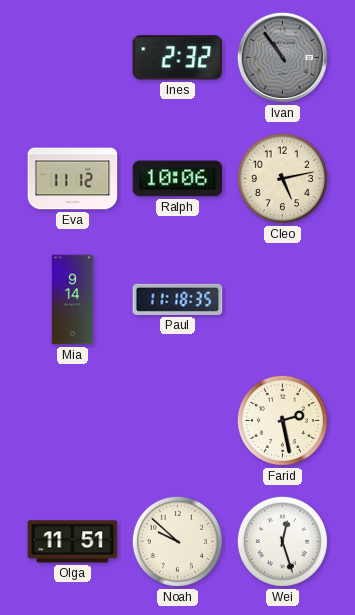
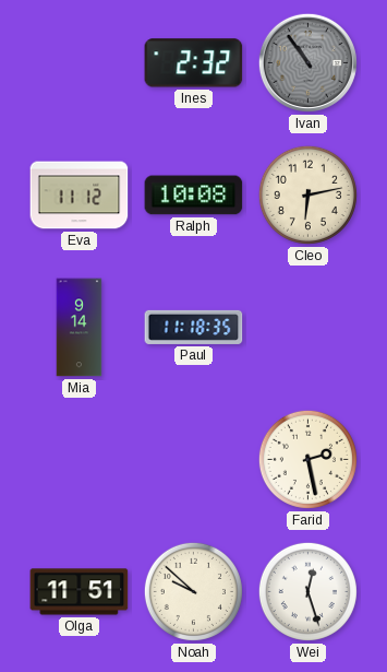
Ralph: 10:06 -> 10:08 (194, 196)
Cleo: 5:13 -> 6:13 (307, 194)
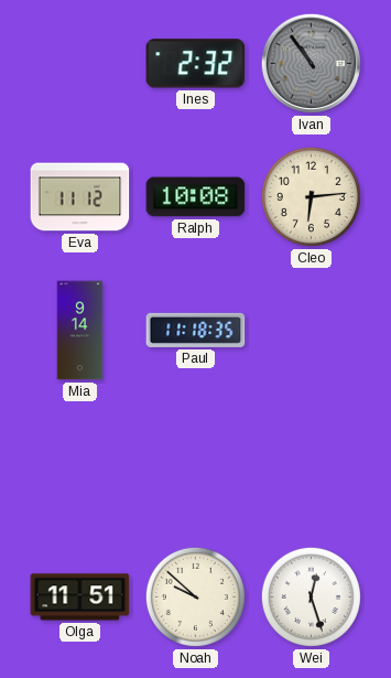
Cleo: 6:13 -> 6:14 (311, 196)
Farid: 2:28 -> none (307, 459)
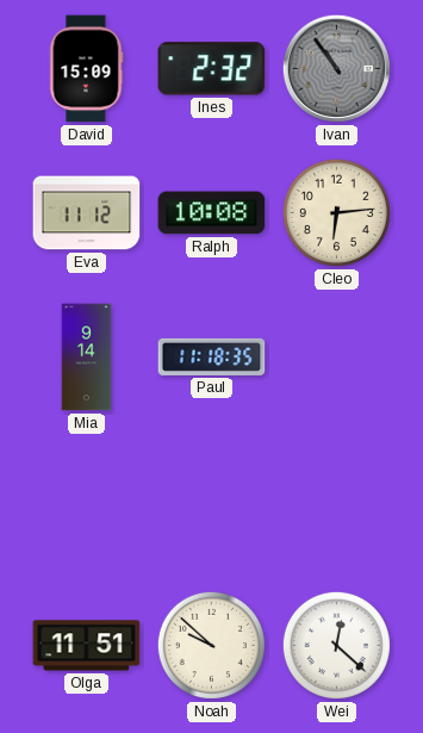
David: none -> 15:09 (86, 69)
Wei: 12:27 -> 12:22 (336, 645)
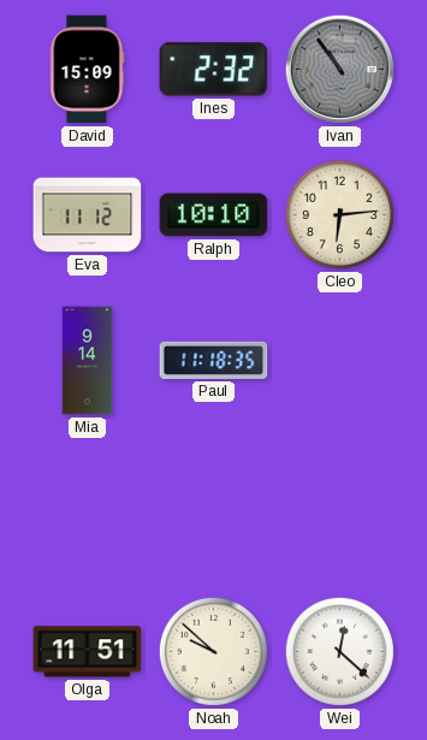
Ralph: 10:08 -> 10:10 (214, 215)
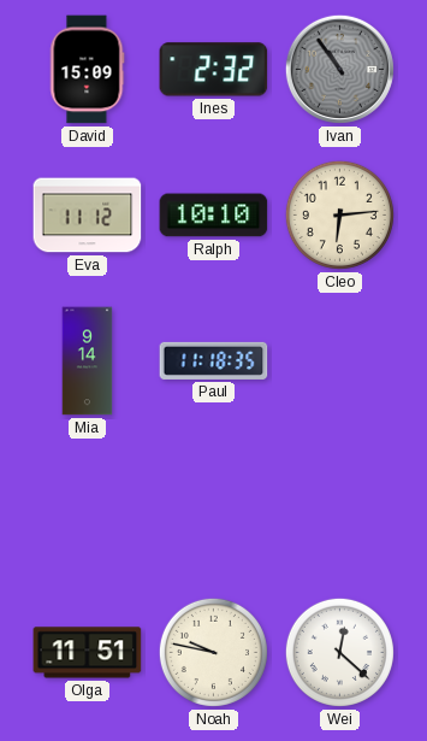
Noah: 9:52 -> 9:47 (213, 652)
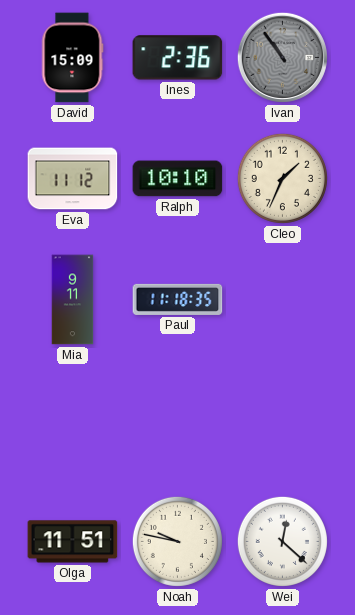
Ines: 2:32 -> 2:36 (178, 58)
Cleo: 6:14 -> 1:34 (282, 178)
Mia: 9:14 -> 9:11 (73, 300)
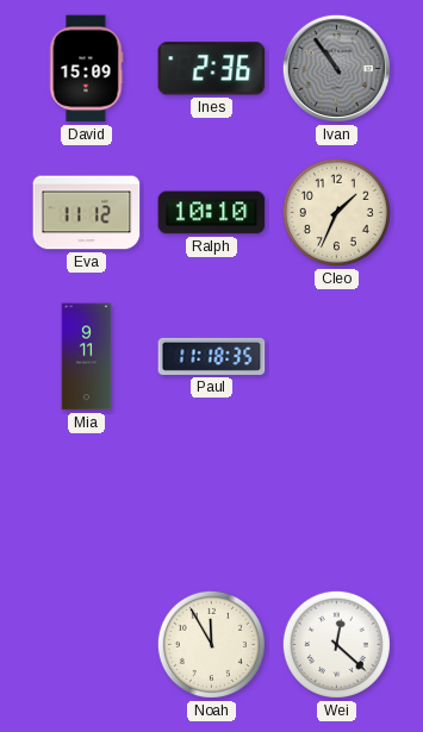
Olga: 11:51 -> none (73, 542)
Noah: 9:47 -> 11:55 (211, 644)
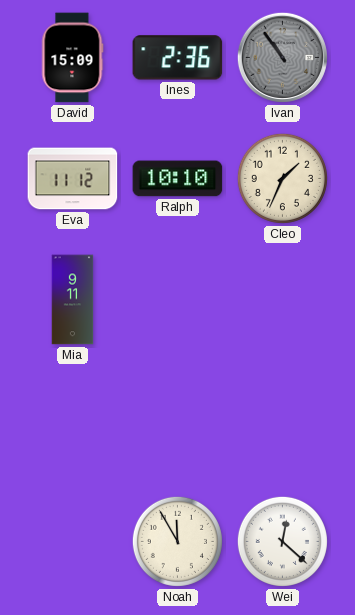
Paul: 11:18 -> none (212, 356)
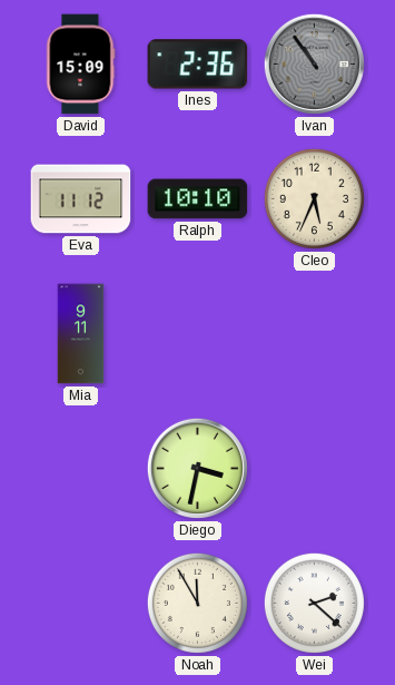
Cleo: 1:34 -> 5:34 (314, 198)
Diego: none -> 3:32 (197, 468)
Wei: 12:22 -> 2:22 (314, 603)
